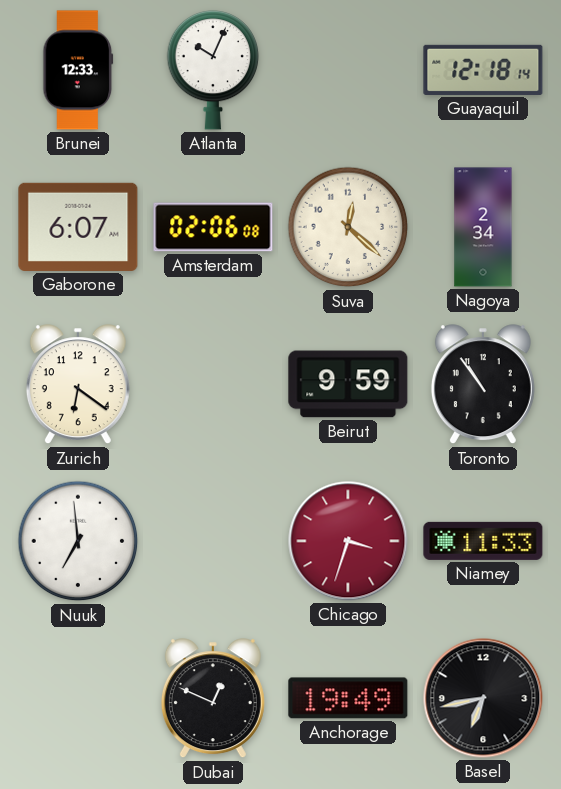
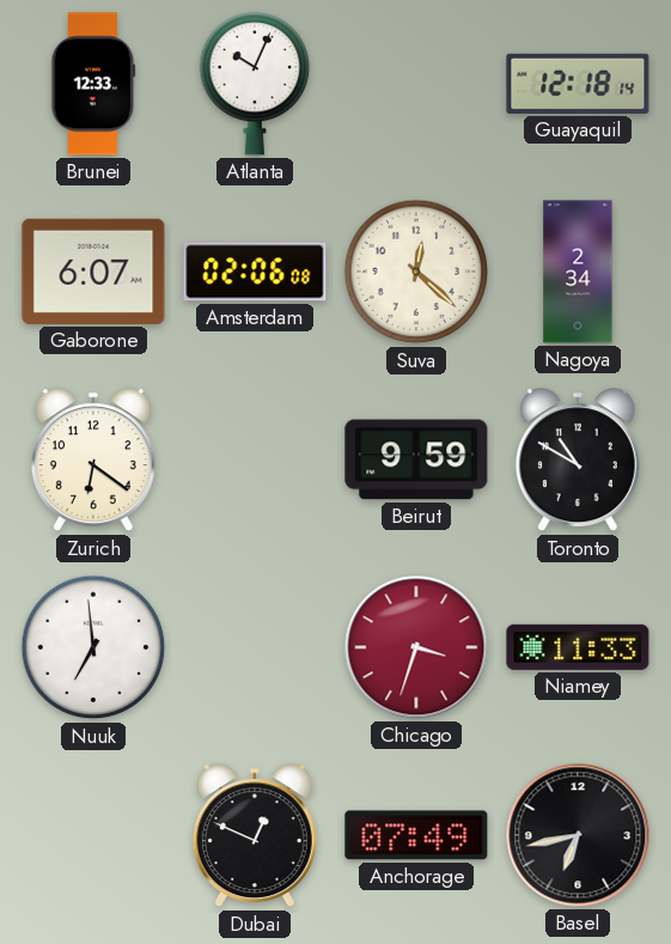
Toronto: 10:54 -> 10:50 (578, 461)
Anchorage: 19:49 -> 07:49 (416, 835)
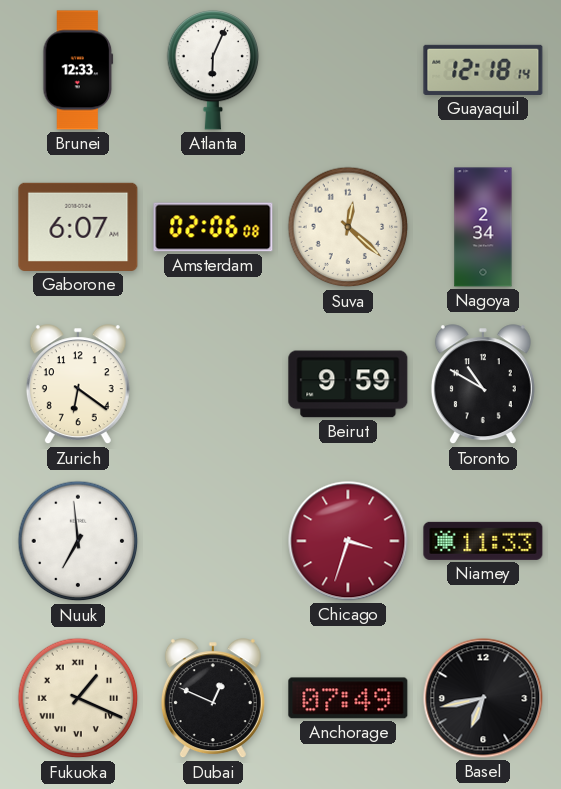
Atlanta: 10:04 -> 6:04 (213, 71)
Fukuoka: none -> 1:19 (78, 698)
